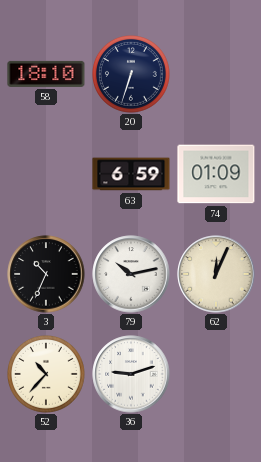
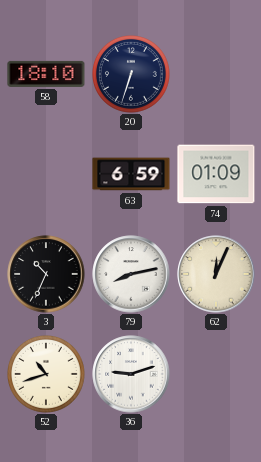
79: 10:13 -> 8:13 (131, 274)
52: 10:37 -> 10:42 (47, 375)
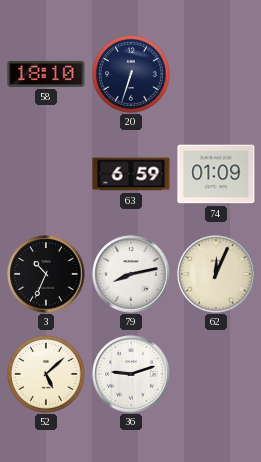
52: 10:42 -> 5:08 (47, 375)
